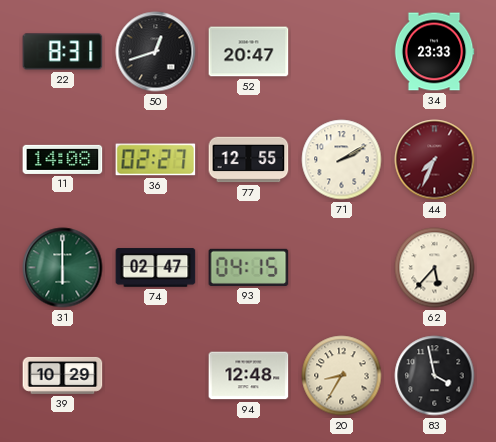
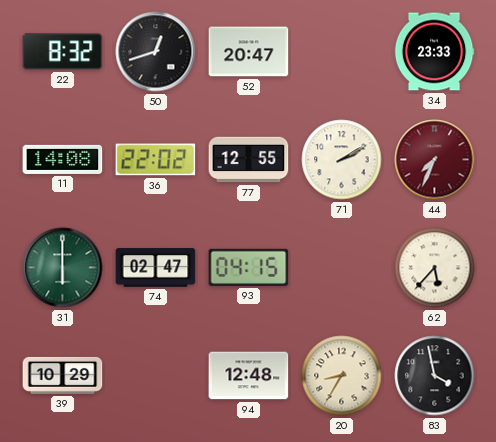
22: 8:31 -> 8:32 (63, 52)
36: 02:27 -> 22:02 (156, 160)
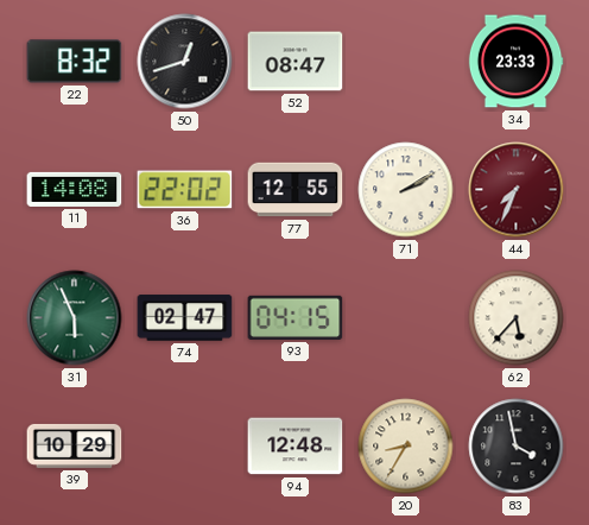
52: 20:47 -> 08:47 (296, 62)
31: 6:00 -> 5:56 (75, 318)
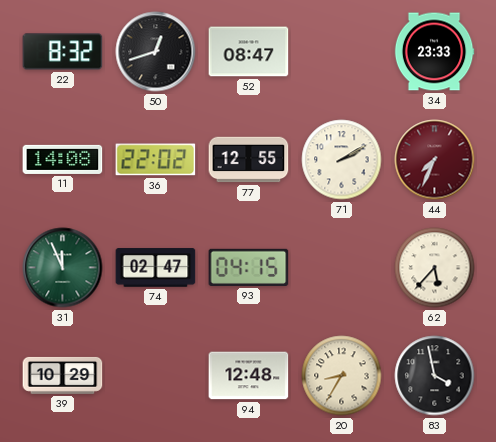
31: 5:56 -> 11:56 (63, 268)
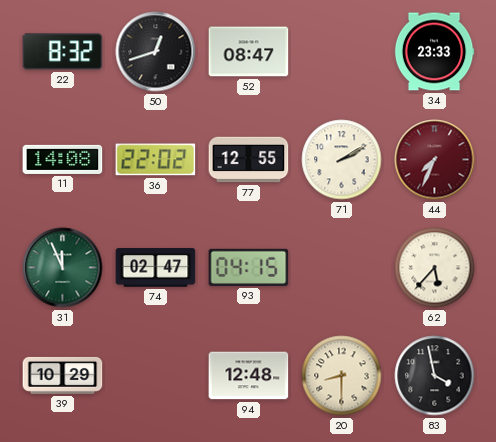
20: 8:35 -> 8:30 (342, 376)
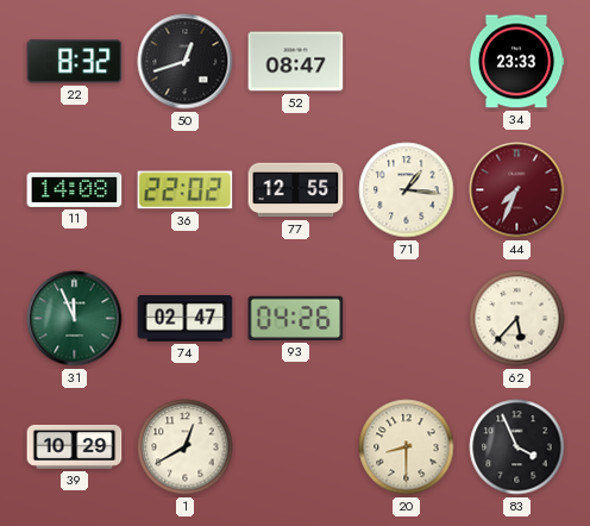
71: 2:10 -> 1:16 (407, 190)
93: 04:15 -> 04:26 (296, 318)
1: none -> 12:40 (186, 447)
94: 12:48 -> none (249, 376)
83: 3:58 -> 3:56 (517, 447)
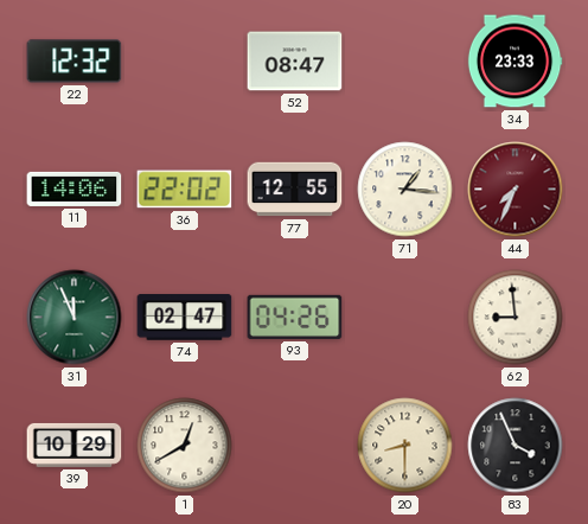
22: 8:32 -> 12:32 (75, 62)
50: 12:42 -> none (186, 62)
11: 14:08 -> 14:06 (75, 188)
62: 5:37 -> 8:59 (516, 318)
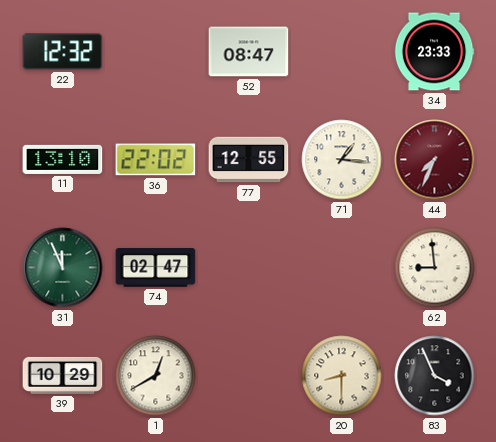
11: 14:06 -> 13:10 (63, 159)
93: 04:26 -> none (295, 317)
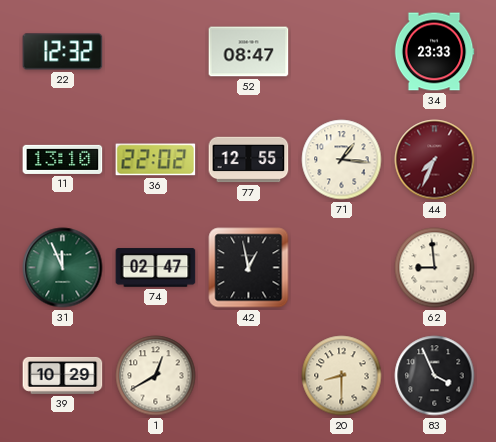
42: none -> 12:58 (249, 268)
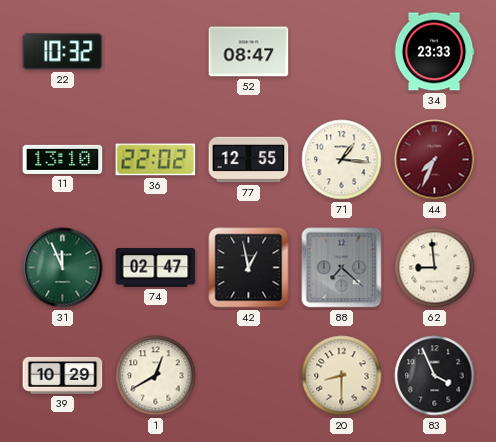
22: 12:32 -> 10:32 (63, 52)
88: none -> 7:22 (342, 268)
